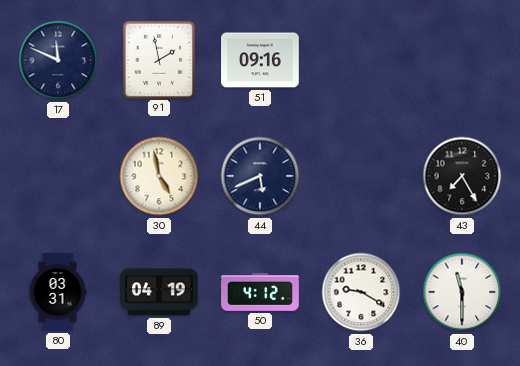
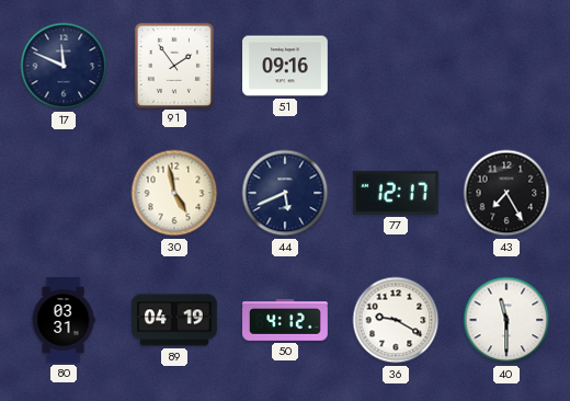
91: 1:58 -> 1:54 (173, 65)
77: none -> 12:17 (396, 193)
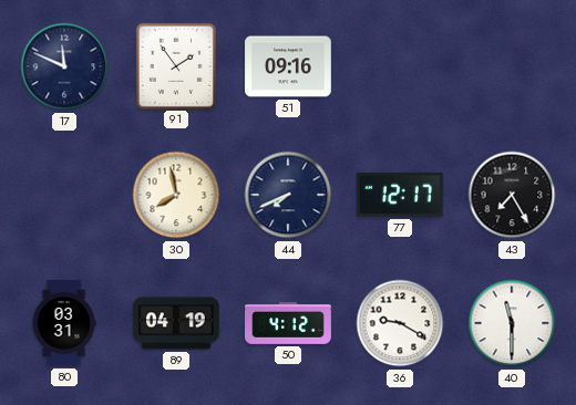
30: 4:58 -> 7:58 (176, 195)
44: 5:41 -> 7:41 (288, 195)
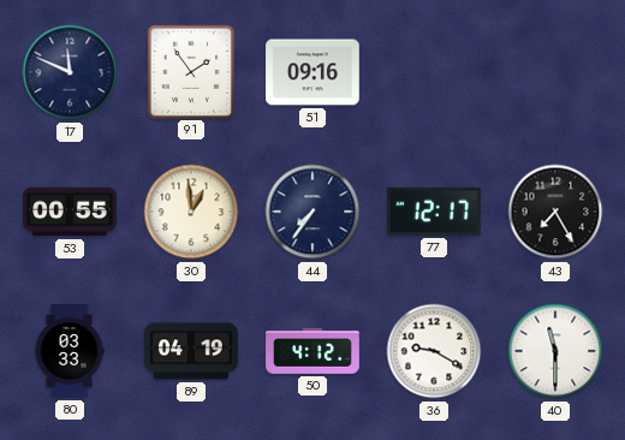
53: none -> 00:55 (70, 212)
30: 7:58 -> 12:59 (191, 212)
44: 7:41 -> 7:36 (312, 212)
80: 03:31 -> 03:33 (70, 351)
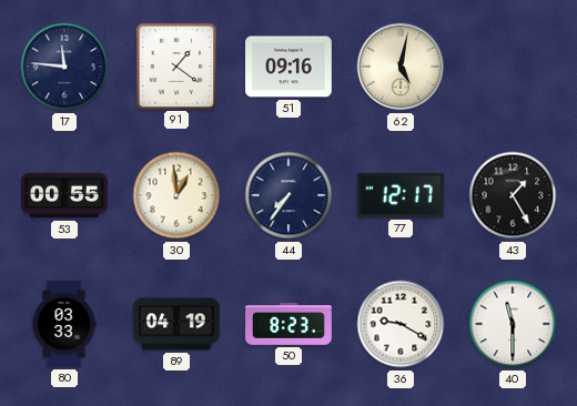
17: 11:49 -> 11:46 (64, 67)
91: 1:54 -> 1:21 (175, 65)
62: none -> 5:02 (401, 67)
43: 7:25 -> 1:25 (513, 195)
50: 4:12 -> 8:23 (288, 324)
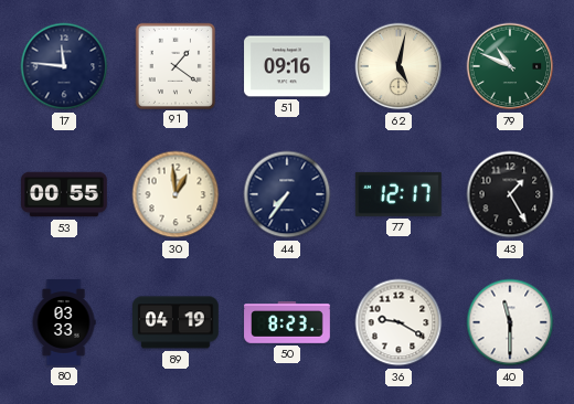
79: none -> 10:49 (510, 66)
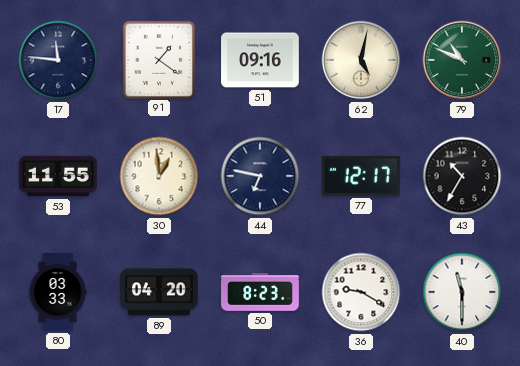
53: 00:55 -> 11:55 (58, 176)
44: 7:36 -> 6:47 (260, 176)
43: 1:25 -> 10:35 (462, 176)
89: 04:19 -> 04:20 (160, 292)
